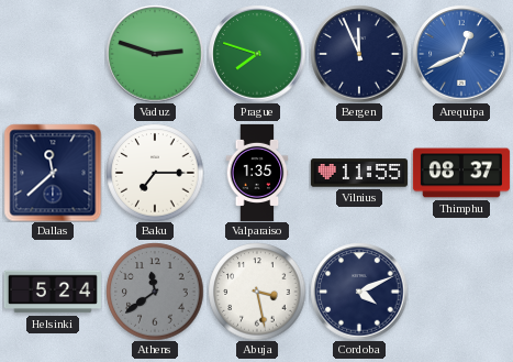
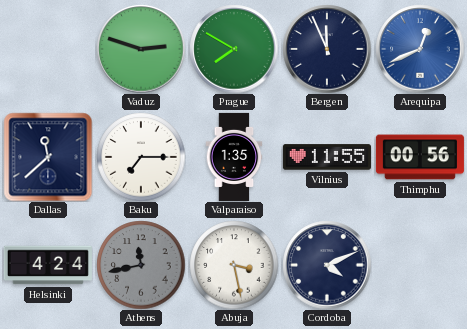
Prague: 7:48 -> 7:50 (234, 49)
Thimphu: 08:37 -> 00:56 (420, 157)
Helsinki: 5:24 -> 4:24 (48, 265)
Athens: 11:39 -> 11:43 (141, 265)
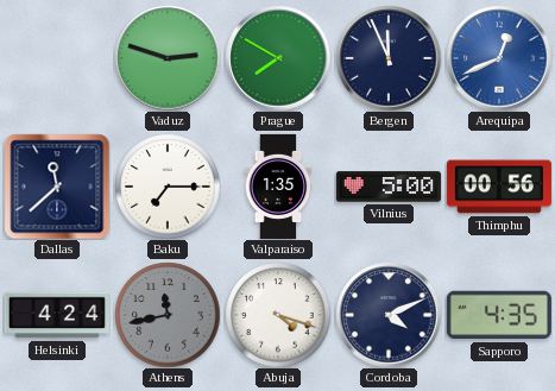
Vilnius: 11:55 -> 5:00 (389, 187)
Abuja: 3:28 -> 4:18 (278, 315)
Sapporo: none -> 4:35 (499, 315)
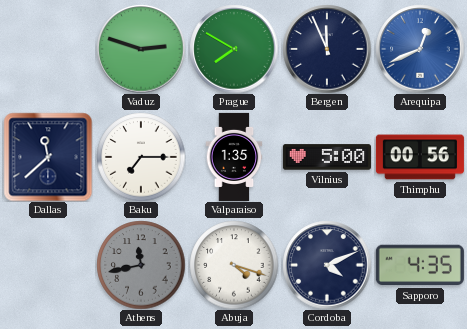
Helsinki: 4:24 -> none (57, 315)
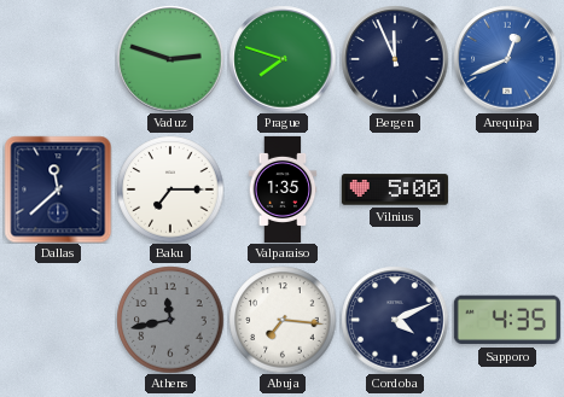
Prague: 7:50 -> 7:48 (283, 59)
Thimphu: 00:56 -> none (420, 157)
Abuja: 4:18 -> 7:16 (283, 320)
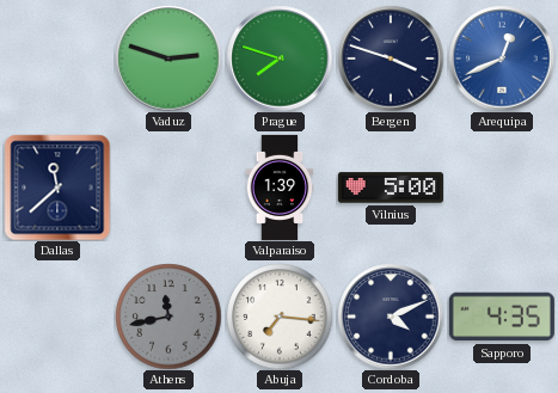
Bergen: 11:56 -> 3:48 (391, 59)
Baku: 7:15 -> none (170, 189)
Valparaiso: 1:35 -> 1:39 (280, 188)
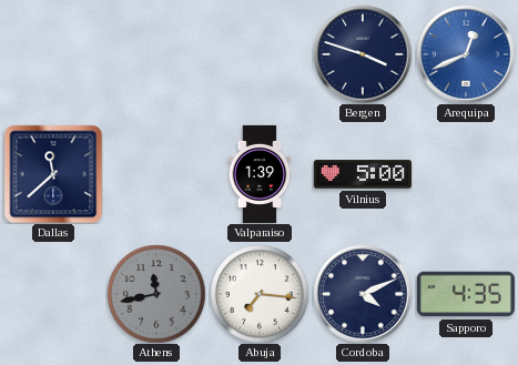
Vaduz: 2:48 -> none (168, 59)
Prague: 7:48 -> none (280, 59)
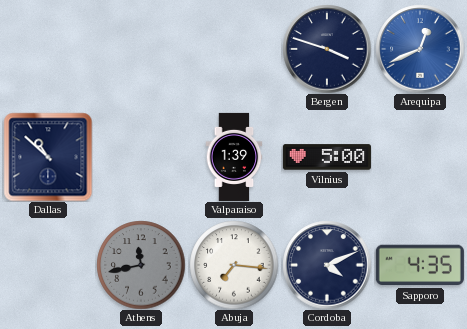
Dallas: 11:38 -> 10:52 (48, 157)
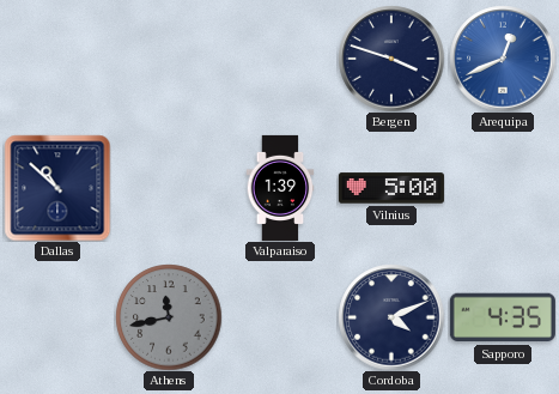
Abuja: 7:16 -> none (234, 265)
